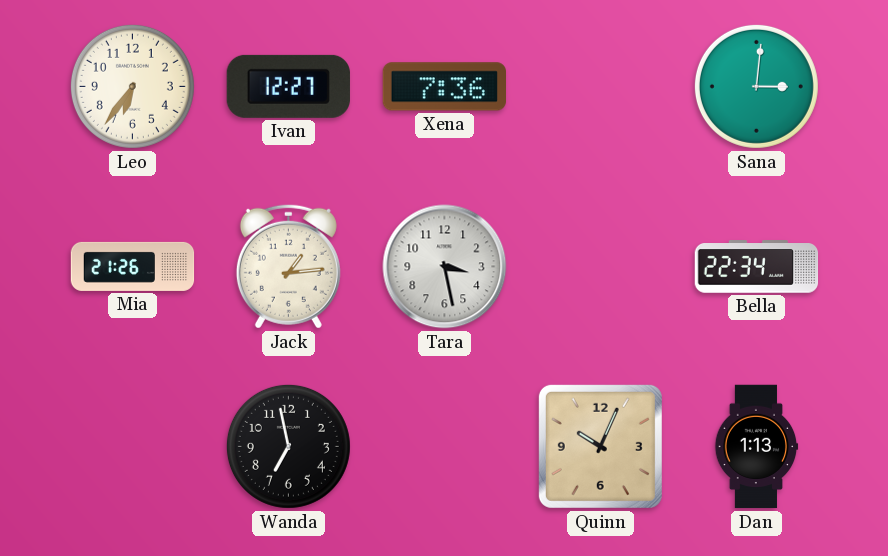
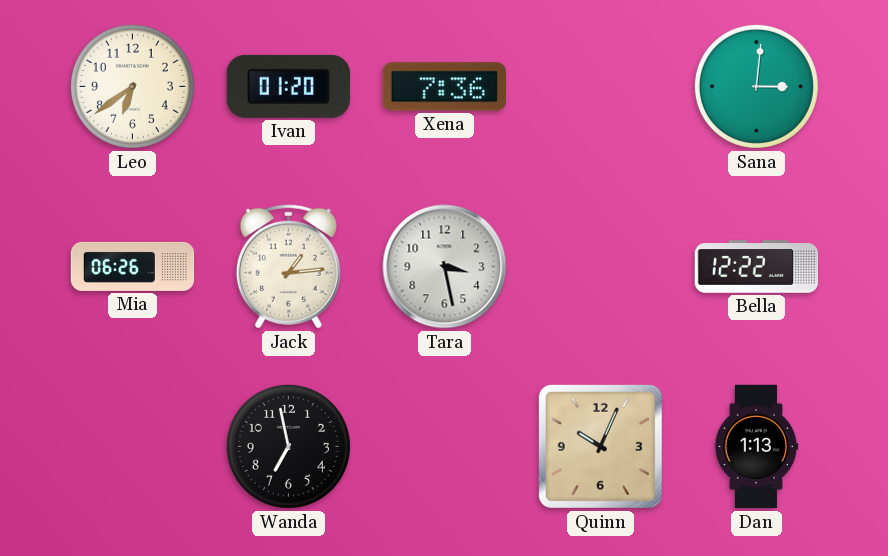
Leo: 6:36 -> 6:39 (132, 86)
Ivan: 12:27 -> 01:20 (288, 86)
Mia: 21:26 -> 06:26 (133, 266)
Bella: 22:34 -> 12:22 (757, 267)
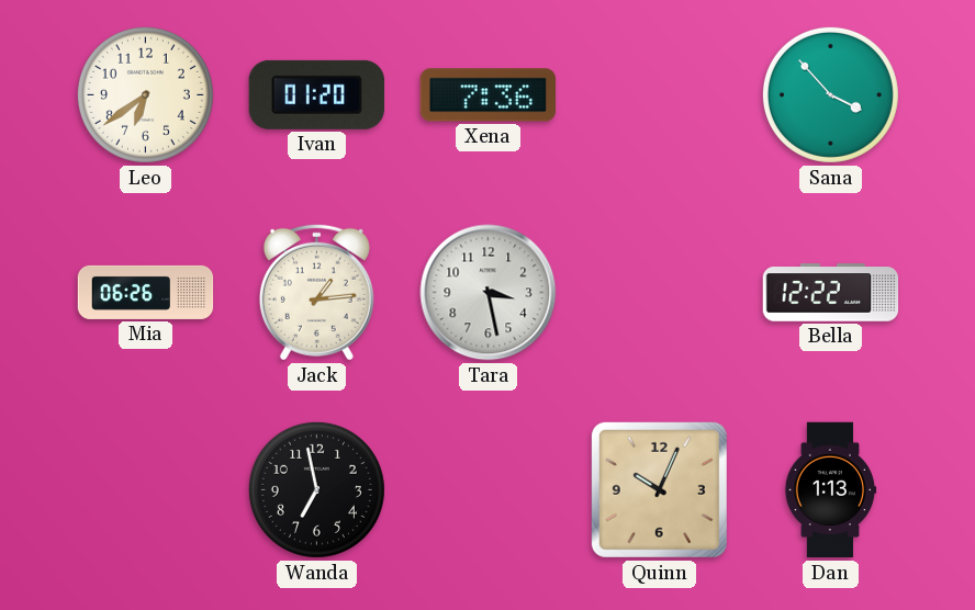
Sana: 3:01 -> 3:53 (830, 94)
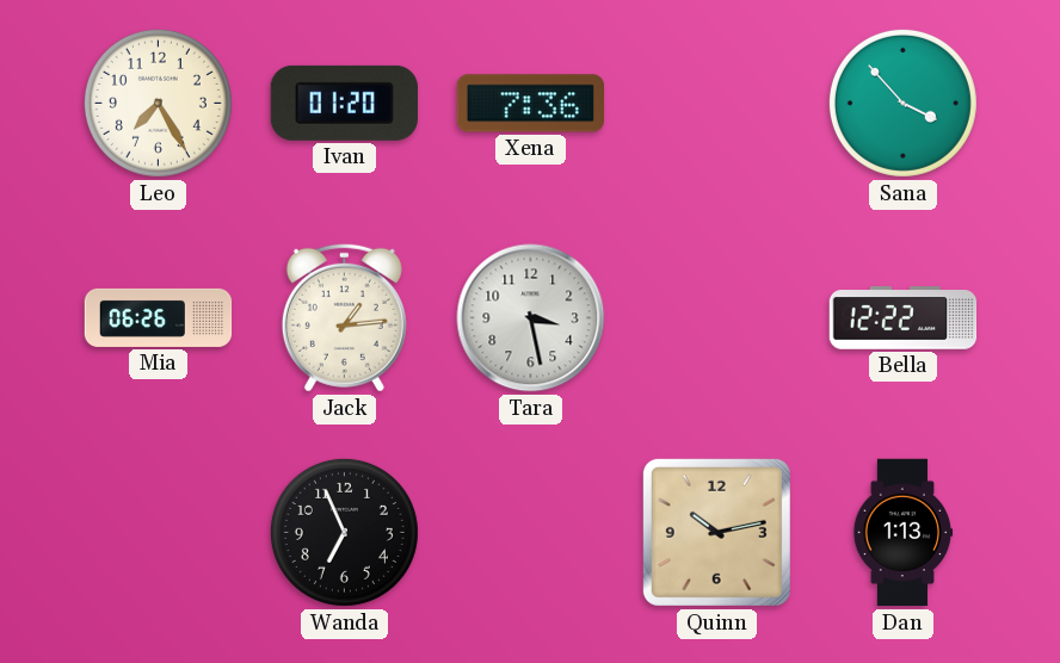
Leo: 6:39 -> 7:25 (158, 103)
Wanda: 6:58 -> 6:56 (344, 532)
Quinn: 10:04 -> 10:13 (716, 532)
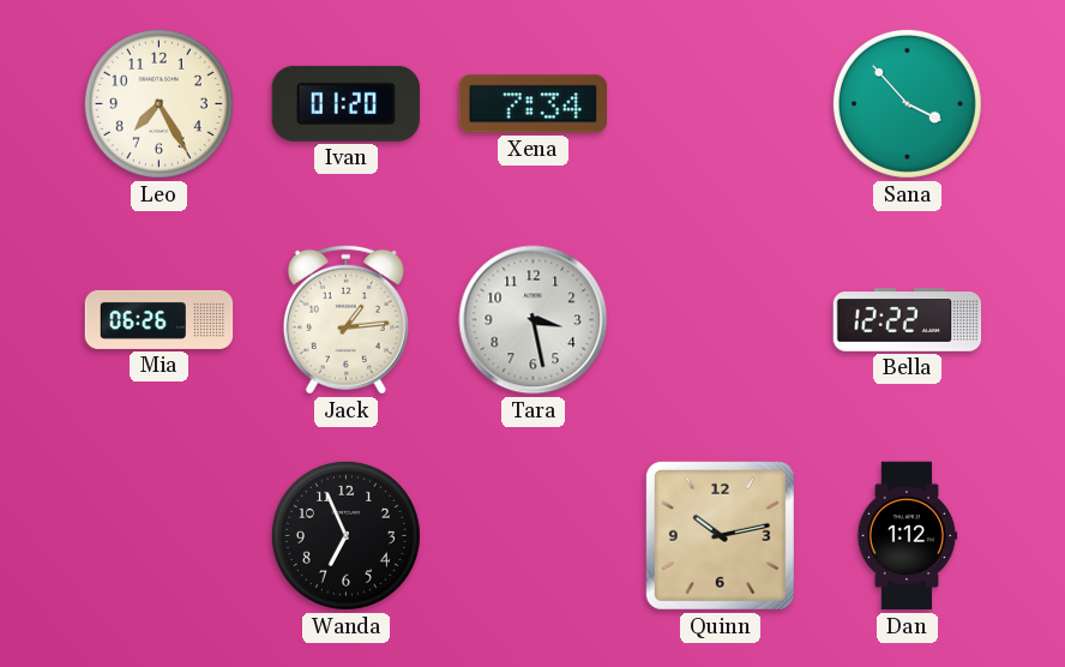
Xena: 7:36 -> 7:34 (532, 104)
Dan: 1:13 -> 1:12 (907, 536)
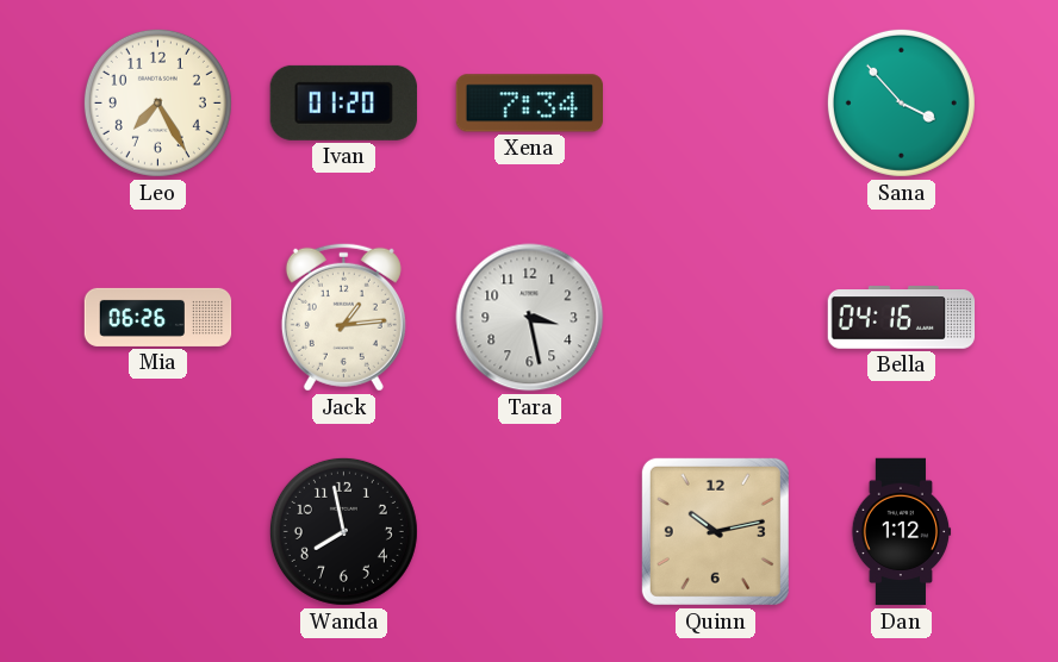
Bella: 12:22 -> 04:16 (902, 318)
Wanda: 6:56 -> 7:58 (343, 531)
